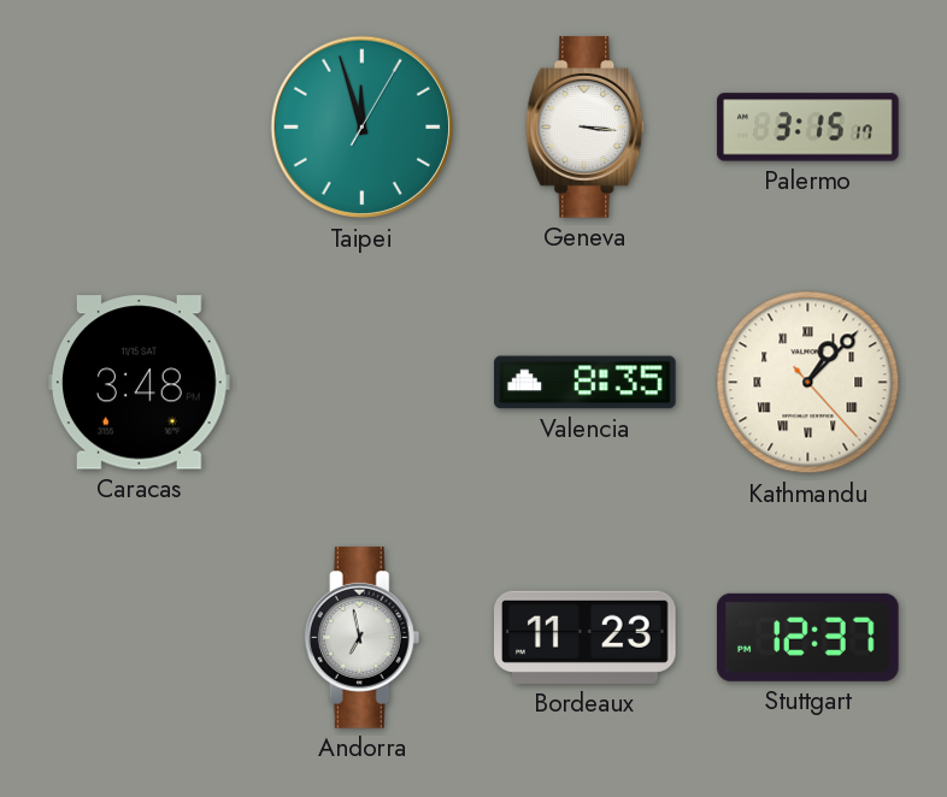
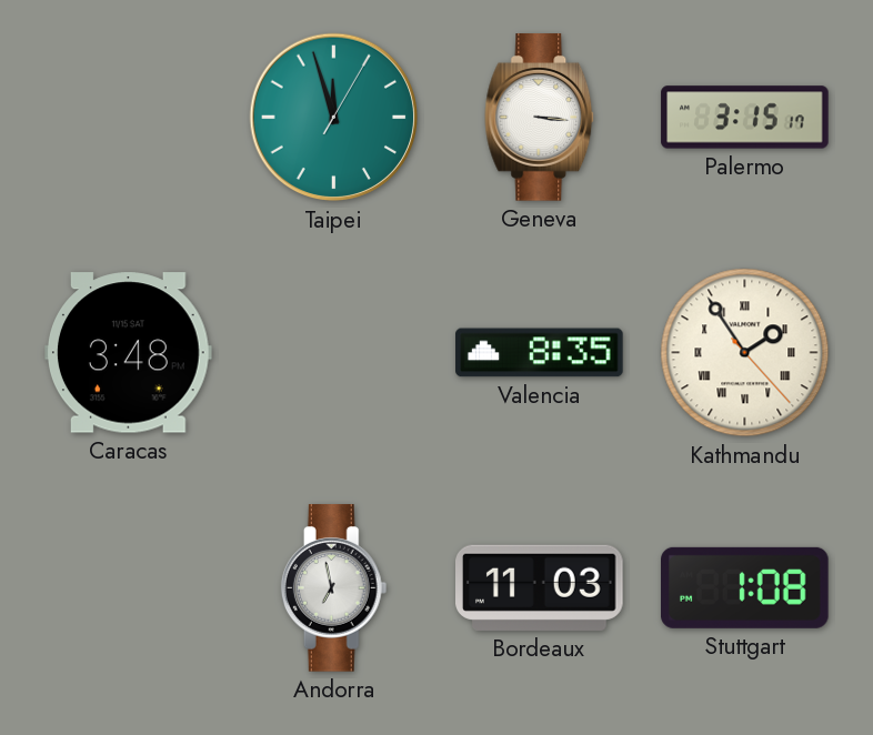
Kathmandu: 1:07 -> 1:54 (745, 353)
Bordeaux: 11:23 -> 11:03 (540, 587)
Stuttgart: 12:37 -> 1:08 (745, 587)
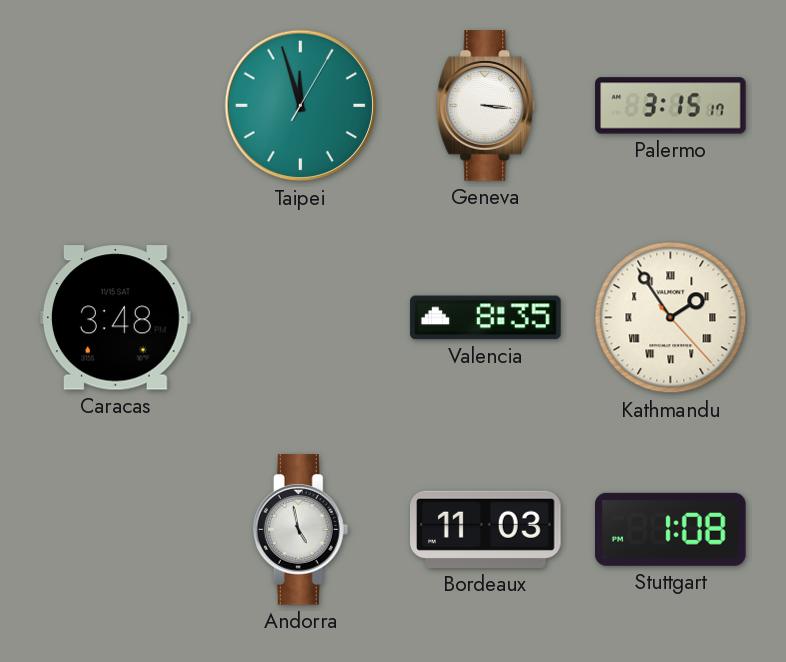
Andorra: 6:58 -> 4:58 (301, 530)
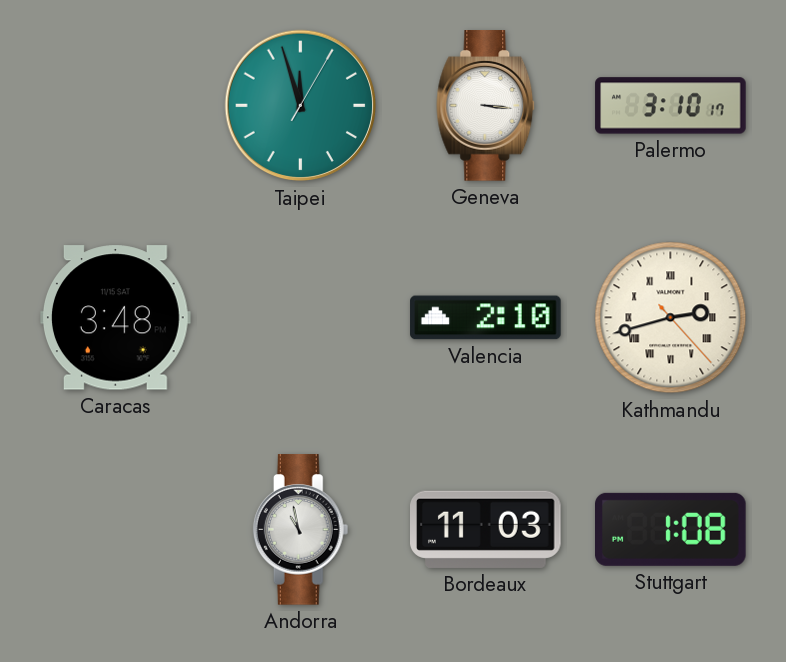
Palermo: 3:15 -> 3:10 (671, 106)
Valencia: 8:35 -> 2:10 (486, 318)
Kathmandu: 1:54 -> 2:42 (671, 318)
Andorra: 4:58 -> 10:58 (301, 530)
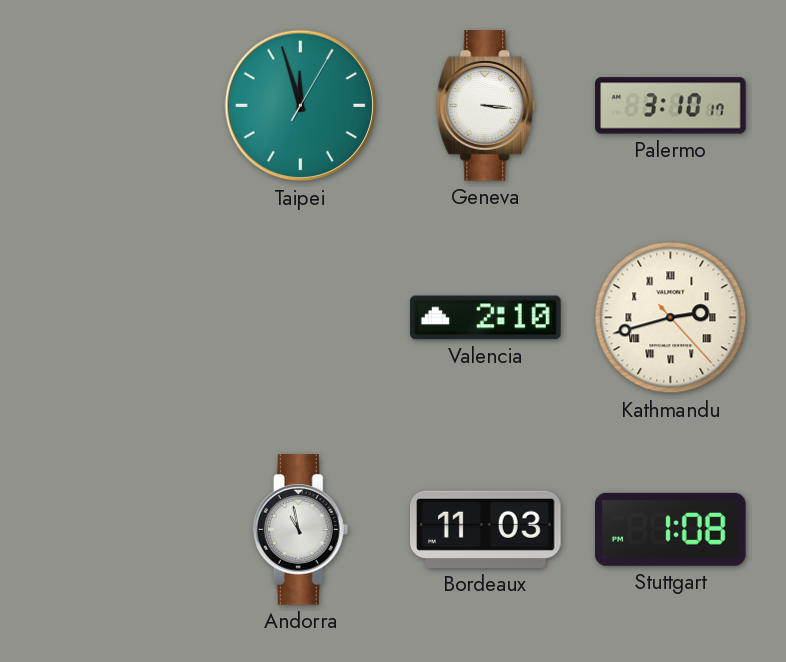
Caracas: 3:48 -> none (116, 318)
